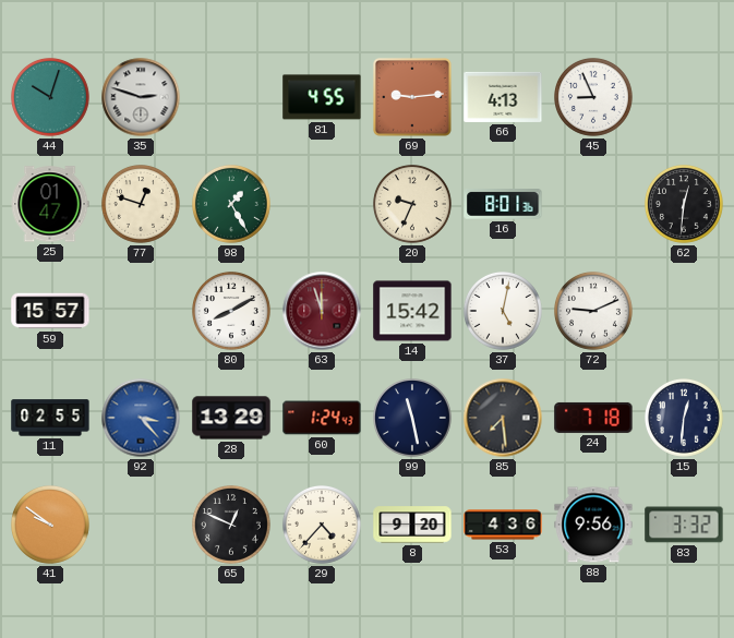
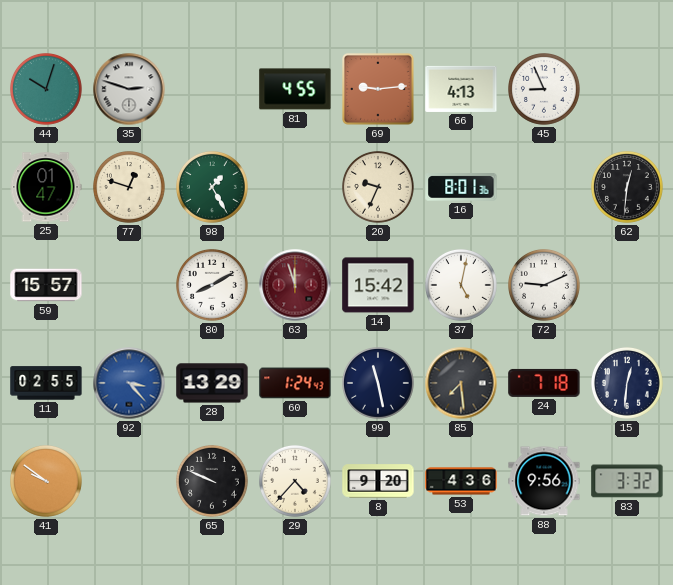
65: 12:49 -> 9:49 (213, 482)
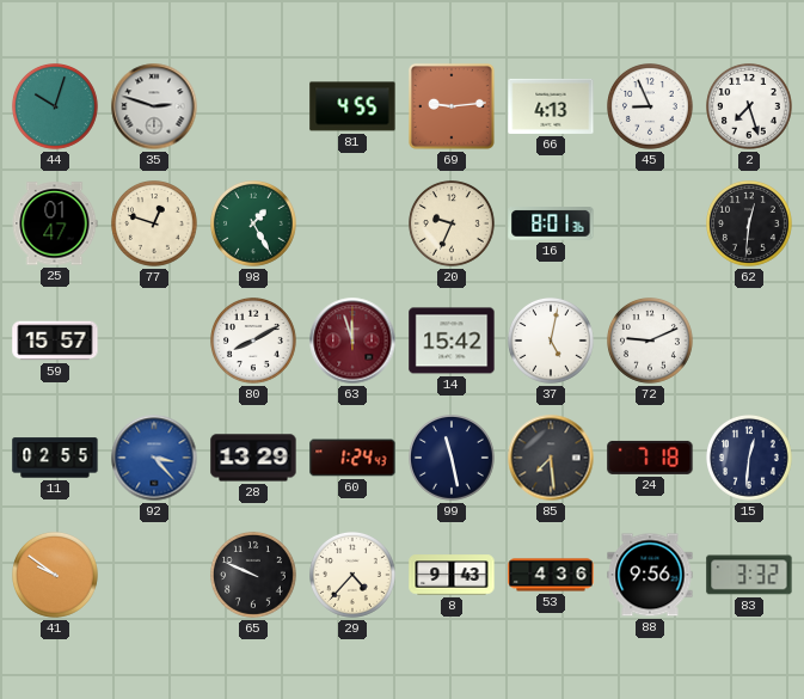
2: none -> 7:27 (750, 108)
8: 9:20 -> 9:43 (452, 575)
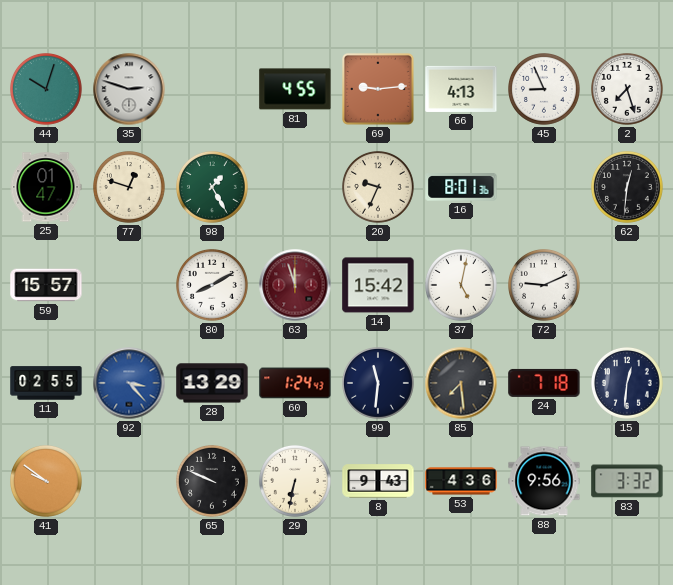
99: 11:28 -> 11:31 (379, 384)
29: 4:37 -> 6:32 (296, 482)
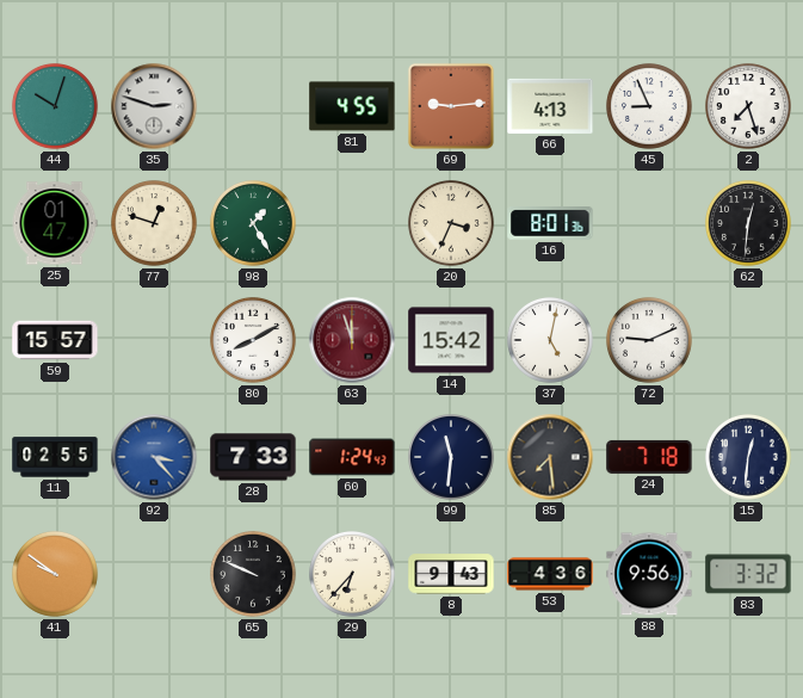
20: 9:34 -> 3:34 (452, 224)
28: 13:29 -> 7:33 (253, 457)
29: 6:32 -> 6:37 (353, 575)
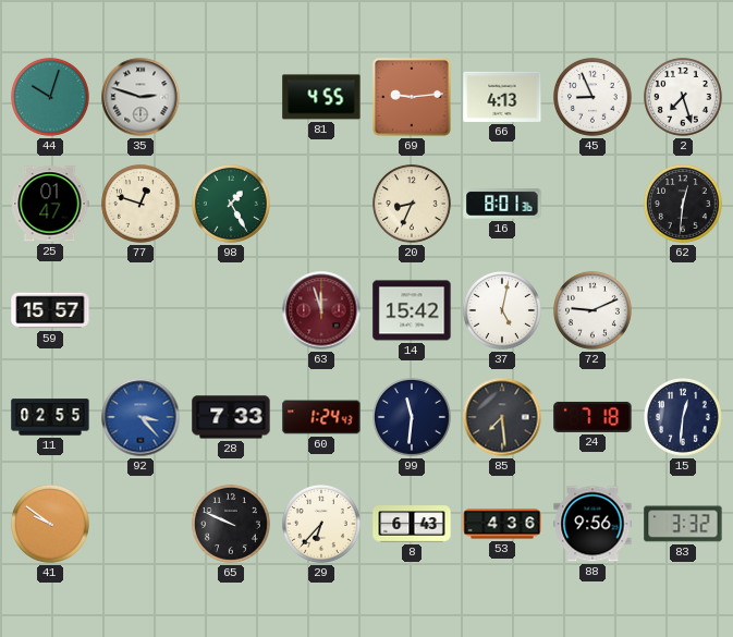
20: 3:34 -> 8:34 (413, 205)
80: 8:10 -> none (254, 341)
8: 9:43 -> 6:43 (412, 524)
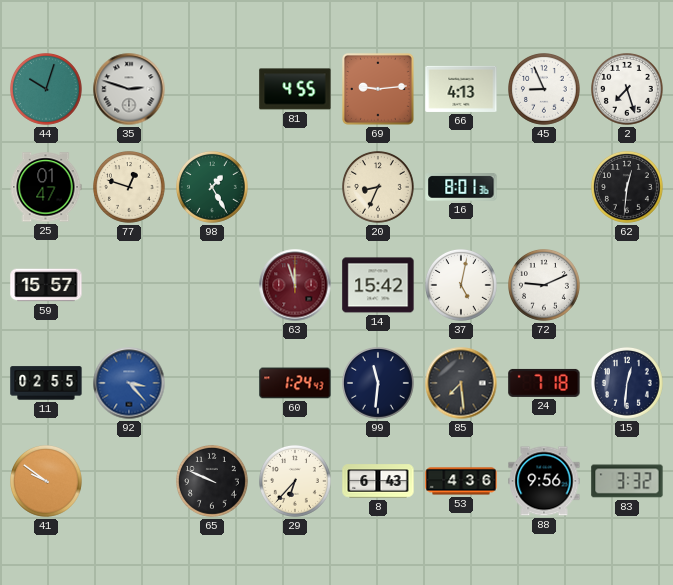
28: 7:33 -> none (231, 417)
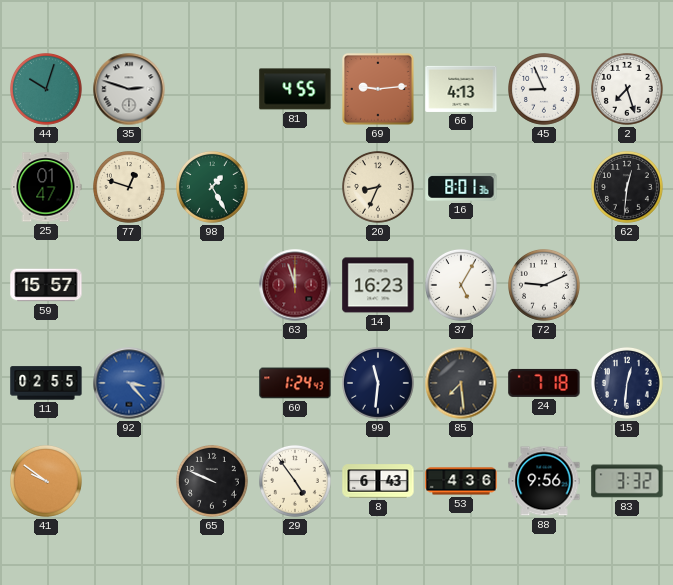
14: 15:42 -> 16:23 (378, 285)
37: 5:02 -> 5:05 (462, 286)
29: 6:37 -> 4:54 (296, 482)
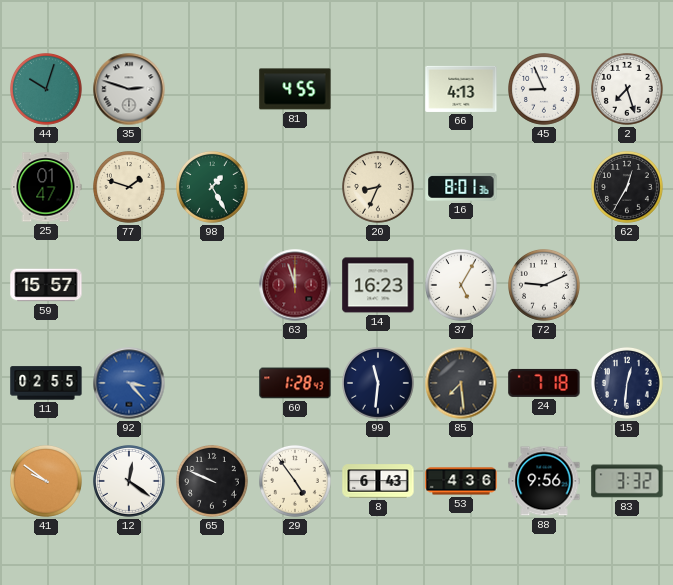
69: 9:14 -> none (378, 89)
77: 12:48 -> 1:48 (130, 188)
62: 12:31 -> 12:35 (628, 188)
60: 1:24 -> 1:28 (295, 383)
12: none -> 12:21 (130, 482)
